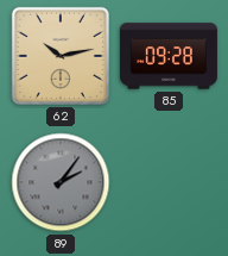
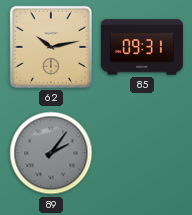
85: 09:28 -> 09:31 (142, 47)
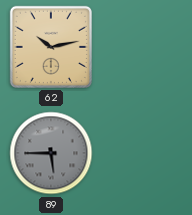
85: 09:31 -> none (142, 47)
89: 2:06 -> 5:45 (51, 153)
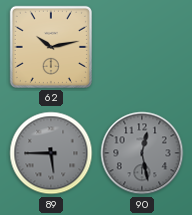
90: none -> 12:28 (142, 153)
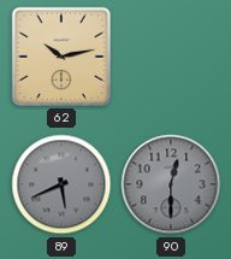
89: 5:45 -> 5:41 (61, 184)
90: 12:28 -> 12:30 (171, 184)
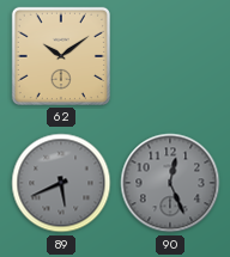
62: 10:13 -> 10:09 (61, 56)
90: 12:30 -> 12:26 (170, 183)
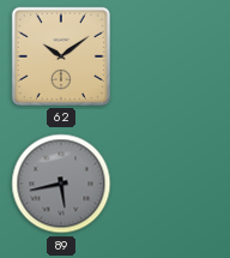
89: 5:41 -> 5:43 (61, 184)
90: 12:26 -> none (170, 183)
